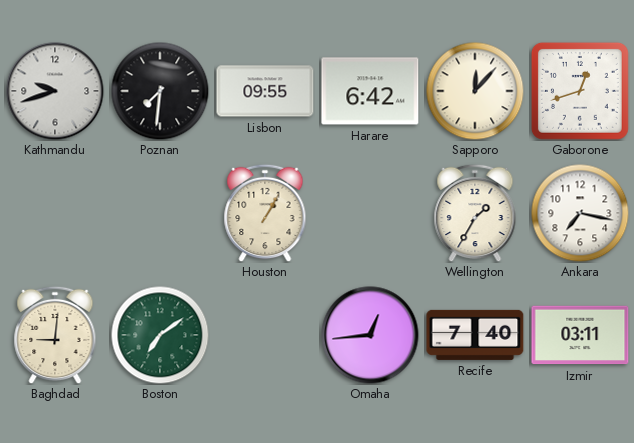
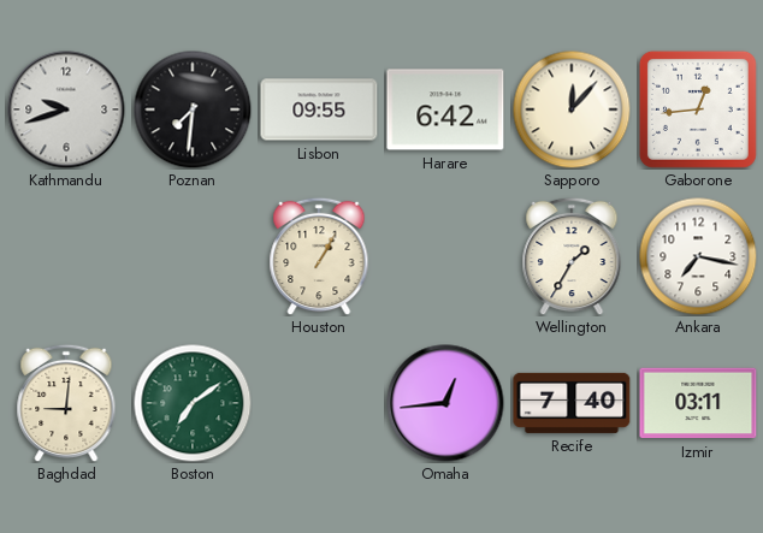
Gaborone: 12:42 -> 12:44 (698, 109)
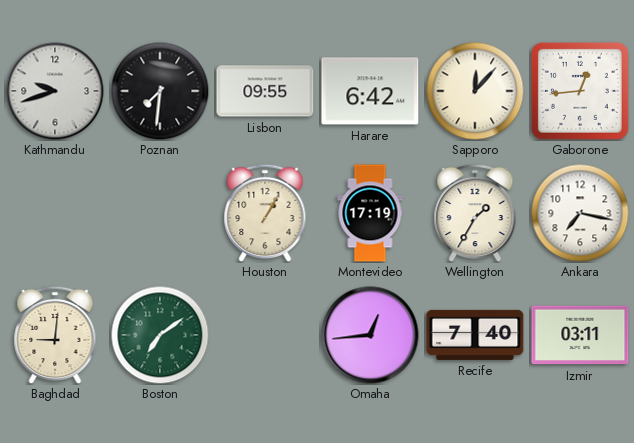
Montevideo: none -> 17:19 (370, 213)
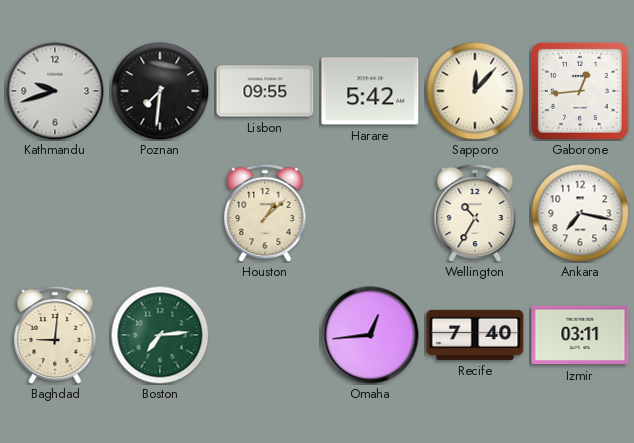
Harare: 6:42 -> 5:42 (370, 91)
Houston: 1:05 -> 1:08 (265, 213)
Montevideo: 17:19 -> none (370, 213)
Wellington: 1:35 -> 10:35 (475, 213)
Boston: 7:09 -> 7:14 (160, 335)
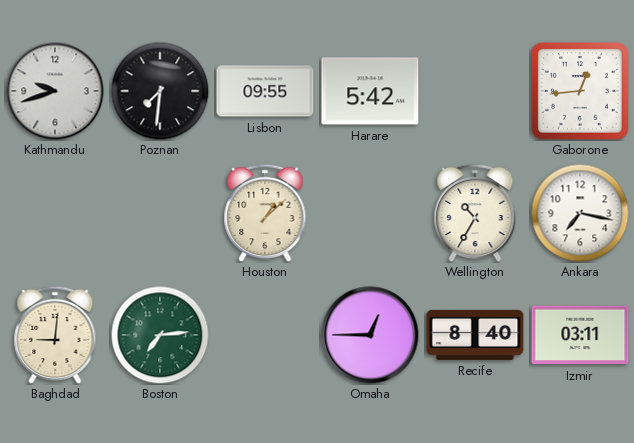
Sapporo: 12:07 -> none (475, 91)
Omaha: 12:44 -> 12:45 (370, 335)
Recife: 7:40 -> 8:40 (475, 335)
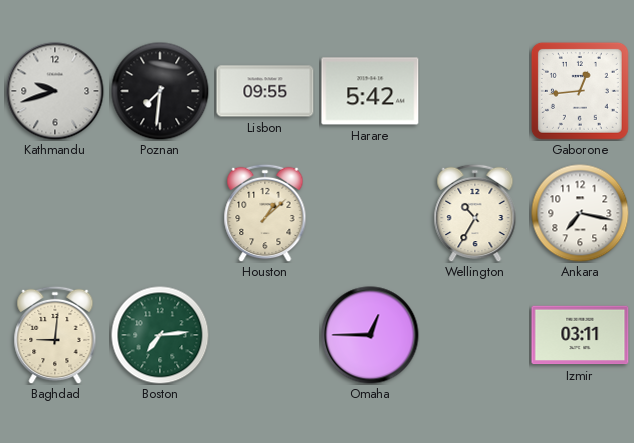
Recife: 8:40 -> none (475, 335)
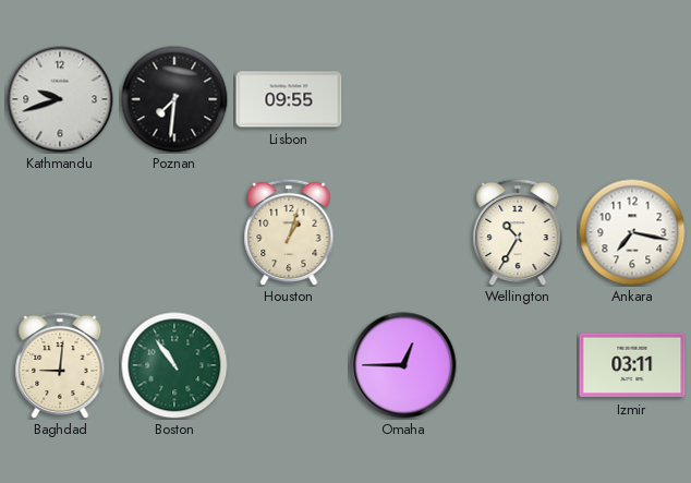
Harare: 5:42 -> none (370, 91)
Gaborone: 12:44 -> none (580, 91)
Houston: 1:08 -> 1:03 (289, 232)
Boston: 7:14 -> 10:54 (174, 365)
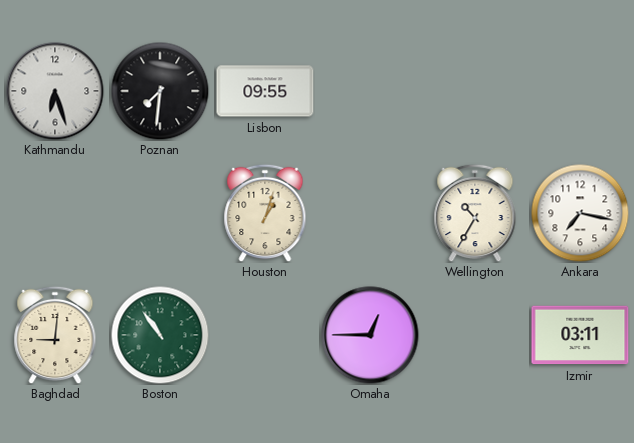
Kathmandu: 9:42 -> 6:27 (55, 91)
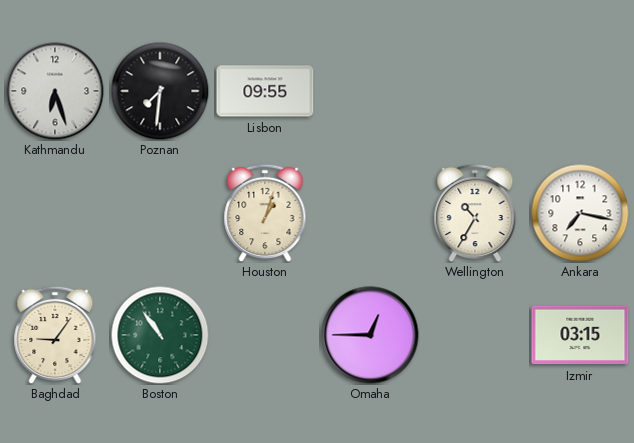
Baghdad: 9:01 -> 9:06 (55, 335)
Izmir: 03:11 -> 03:15 (580, 335)
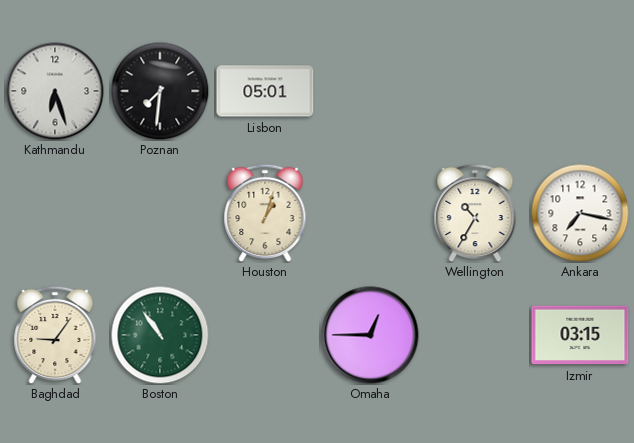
Lisbon: 09:55 -> 05:01 (265, 91)
